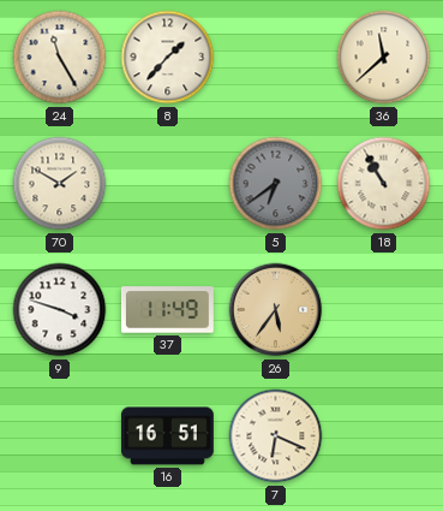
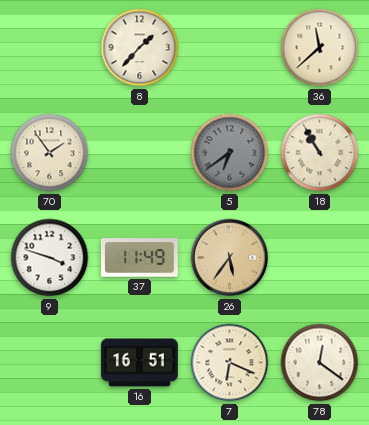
24: 11:25 -> none (60, 58)
70: 1:50 -> 1:54 (50, 153)
78: none -> 12:21 (320, 363)
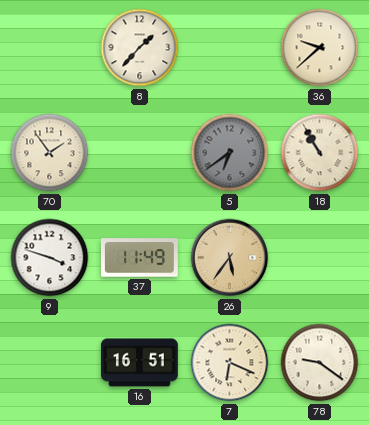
36: 11:38 -> 9:38 (320, 48)
78: 12:21 -> 9:21 (320, 363)
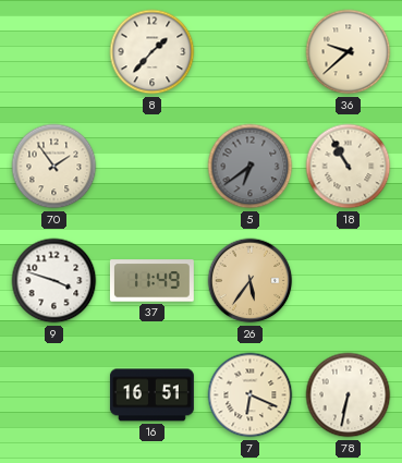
78: 9:21 -> 6:32 (349, 395)
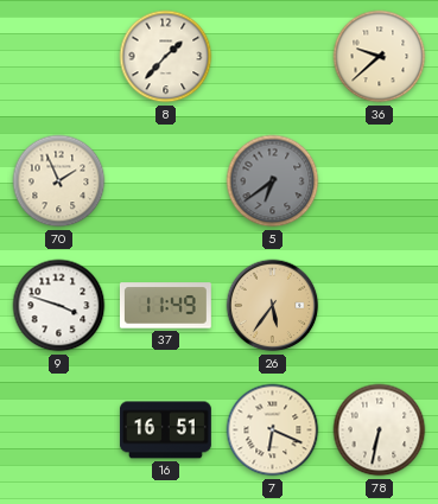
70: 1:54 -> 1:56 (59, 181)
18: 10:55 -> none (349, 167)
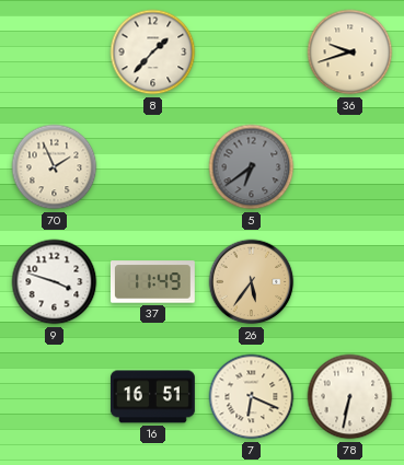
36: 9:38 -> 9:42 (350, 53)
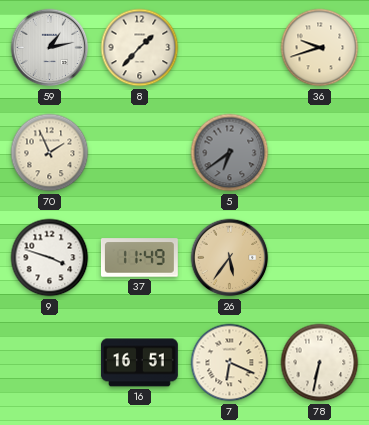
59: none -> 1:13 (50, 48)
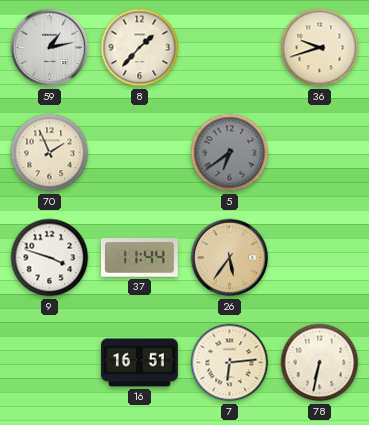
37: 11:49 -> 11:44 (139, 258)
7: 6:19 -> 6:14 (230, 363)
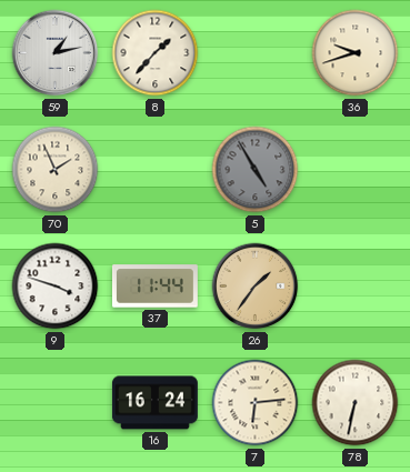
5: 6:39 -> 4:55 (256, 170)
26: 5:36 -> 1:36 (256, 287)
16: 16:51 -> 16:24 (154, 403)
